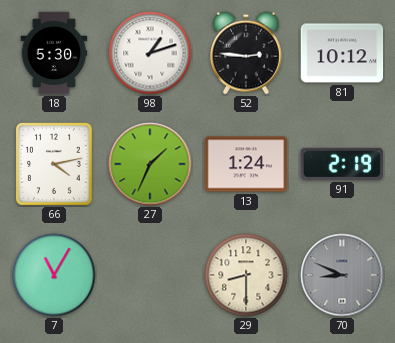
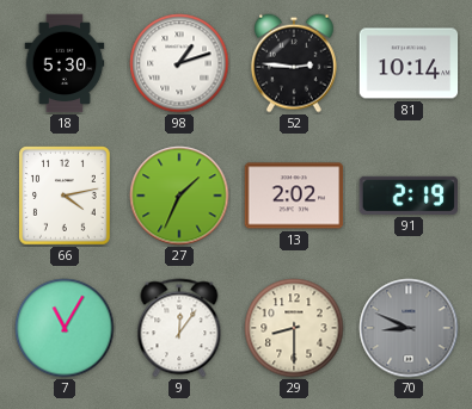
81: 10:12 -> 10:14 (409, 63)
13: 1:24 -> 2:02 (294, 196)
9: none -> 12:06 (179, 328)
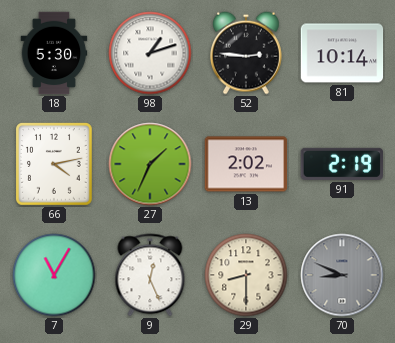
9: 12:06 -> 12:26 (150, 275)
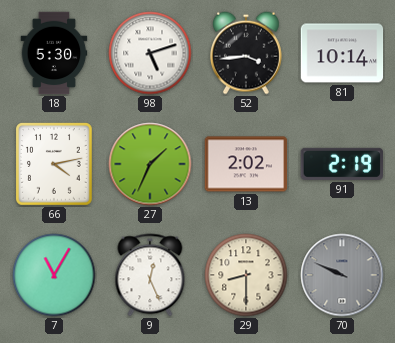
98: 1:12 -> 5:12 (150, 53)
52: 2:46 -> 3:44 (246, 53)
70: 8:49 -> 9:49 (342, 275)
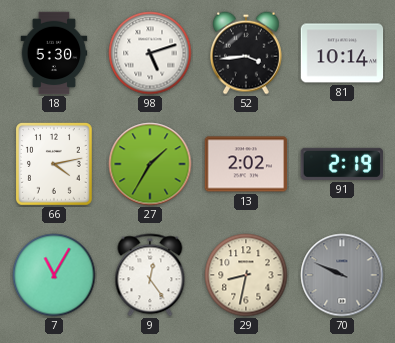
27: 1:34 -> 1:35 (150, 164)
9: 12:26 -> 12:24 (150, 275)
29: 8:30 -> 8:32 (246, 275)
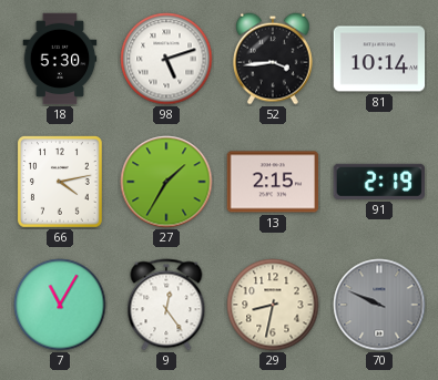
13: 2:02 -> 2:15 (273, 182)
